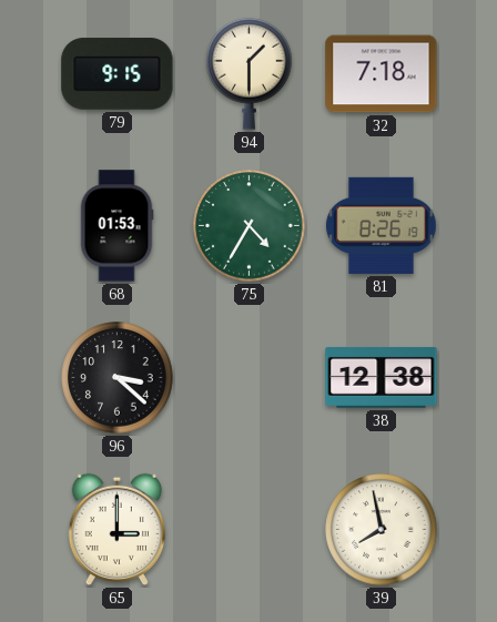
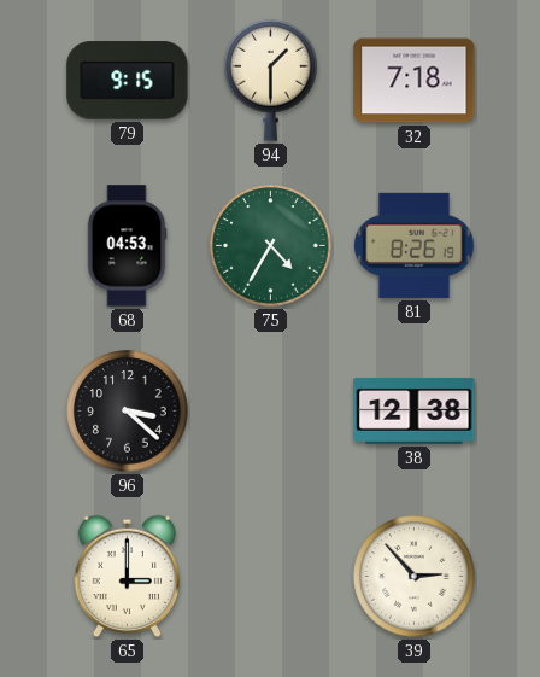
68: 01:53 -> 04:53 (127, 246)
39: 7:58 -> 2:53 (415, 577)
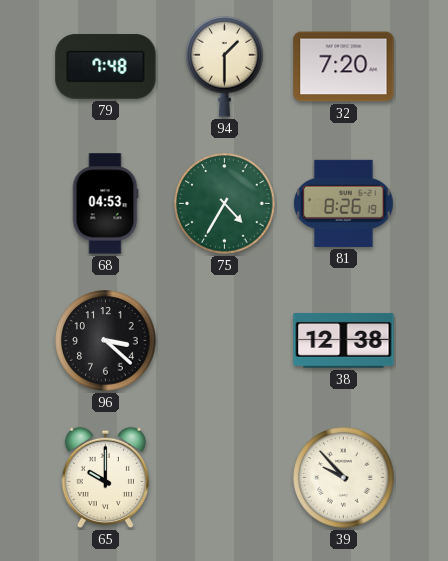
79: 9:15 -> 7:48 (106, 67)
32: 7:18 -> 7:20 (344, 67)
65: 3:00 -> 10:00 (106, 478)
39: 2:53 -> 9:53 (344, 478)
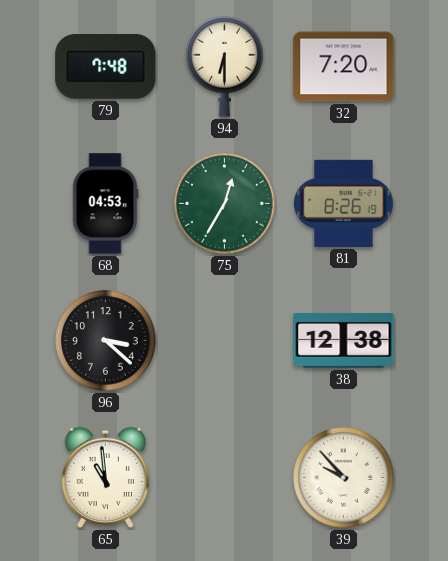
94: 1:30 -> 6:30 (225, 66)
75: 4:35 -> 12:35 (225, 204)
65: 10:00 -> 10:59 (106, 478)
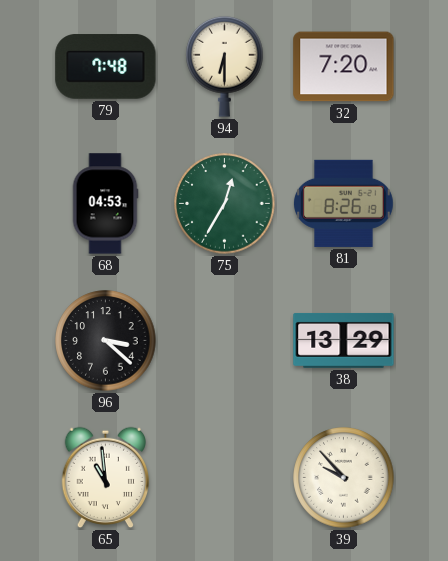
38: 12:38 -> 13:29 (344, 340)
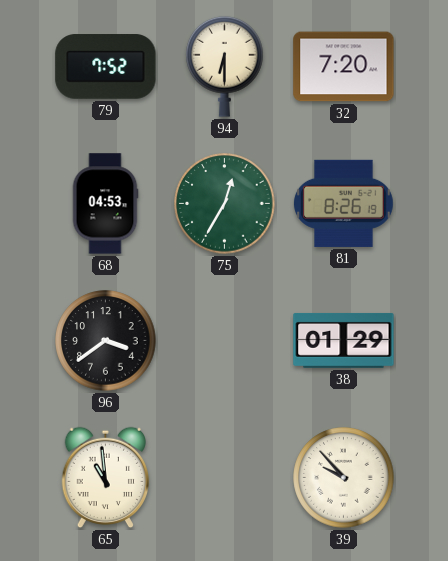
79: 7:48 -> 7:52 (106, 67)
96: 3:22 -> 3:39 (106, 341)
38: 13:29 -> 01:29 (344, 340)
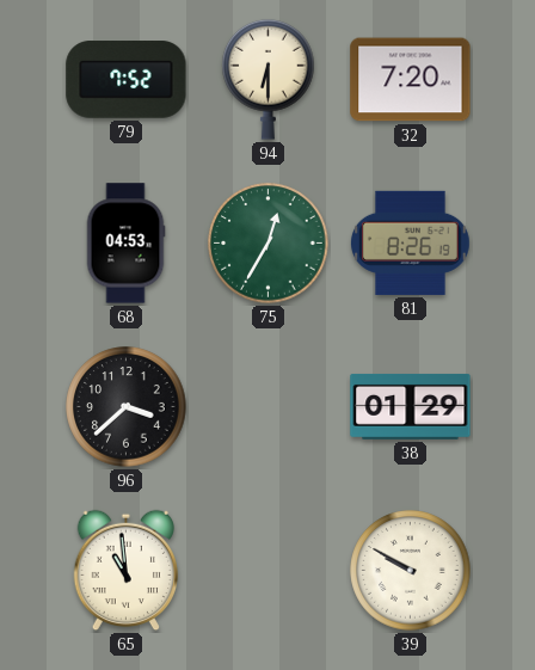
96: 3:39 -> 3:38 (127, 407)
39: 9:53 -> 9:50 (411, 571)
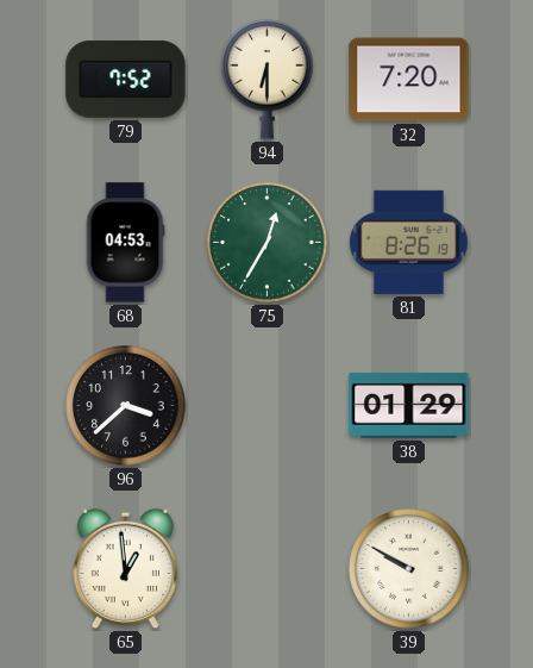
65: 10:59 -> 12:59 (126, 569)
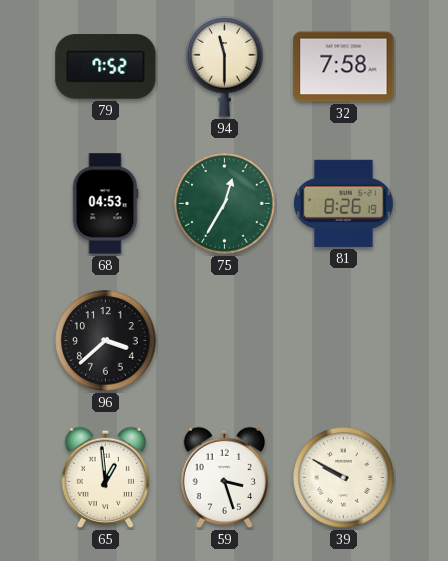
94: 6:30 -> 11:30 (225, 66)
32: 7:20 -> 7:58 (344, 67)
38: 01:29 -> none (409, 405)
59: none -> 3:27 (225, 478)
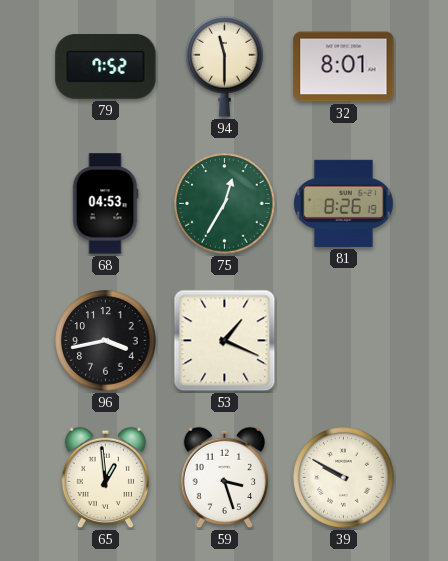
32: 7:58 -> 8:01 (344, 67)
96: 3:38 -> 3:43 (106, 341)
53: none -> 1:19 (225, 341)
